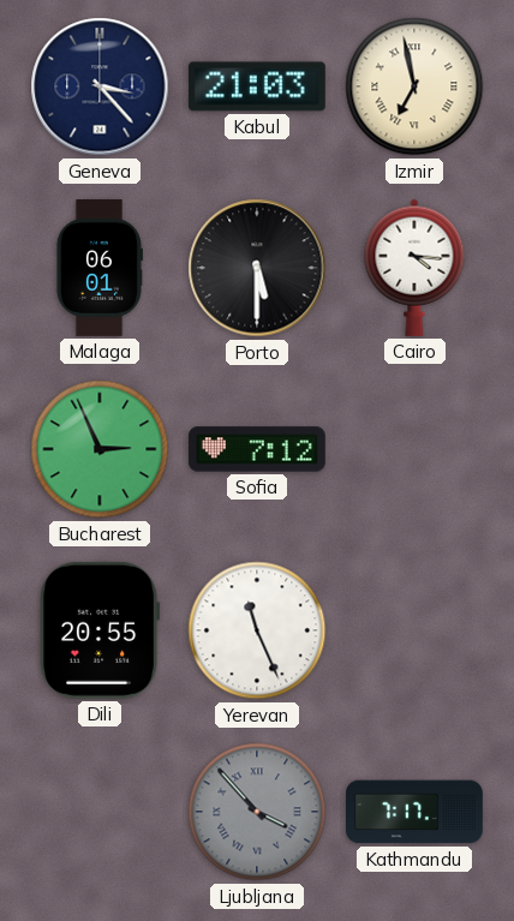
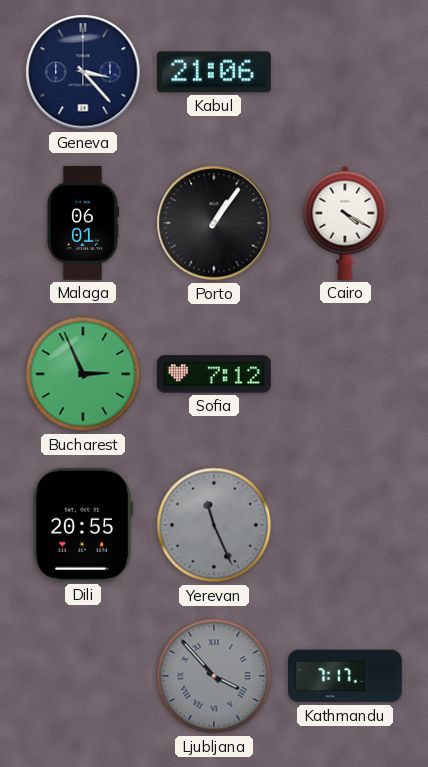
Kabul: 21:03 -> 21:06 (214, 72)
Izmir: 6:58 -> none (414, 86)
Porto: 5:30 -> 1:06 (214, 223)
Cairo: 4:16 -> 4:20 (345, 223)
Yerevan dial: white -> grey (214, 525)
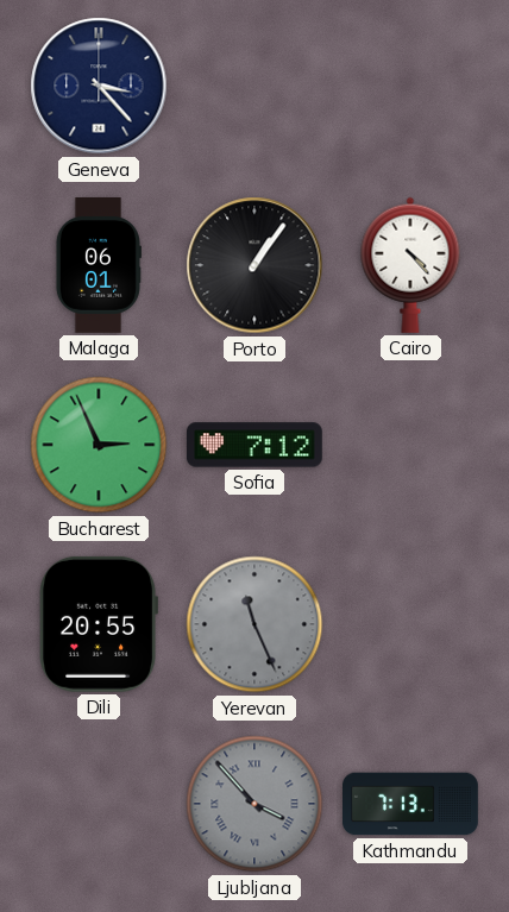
Kabul: 21:06 -> none (214, 72)
Cairo: 4:20 -> 4:23 (410, 265)
Kathmandu: 7:17 -> 7:13 (411, 804)
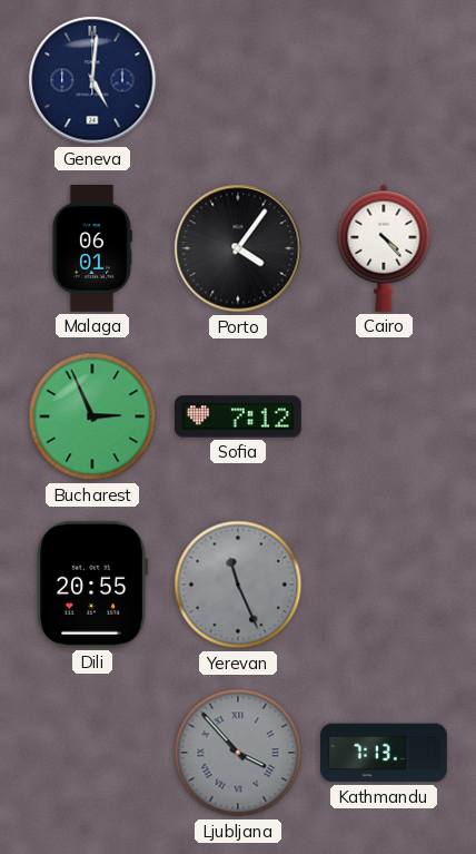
Geneva: 3:23 -> 5:01 (92, 80)
Porto: 1:06 -> 4:06 (238, 248)
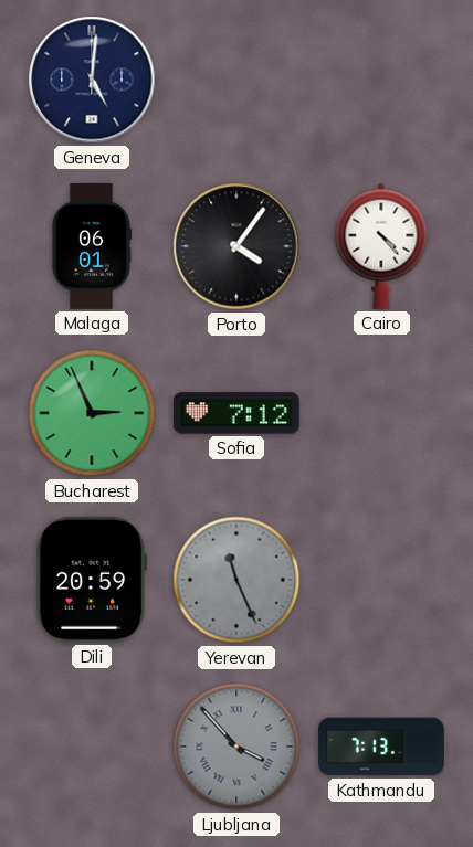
Dili: 20:55 -> 20:59 (91, 580)
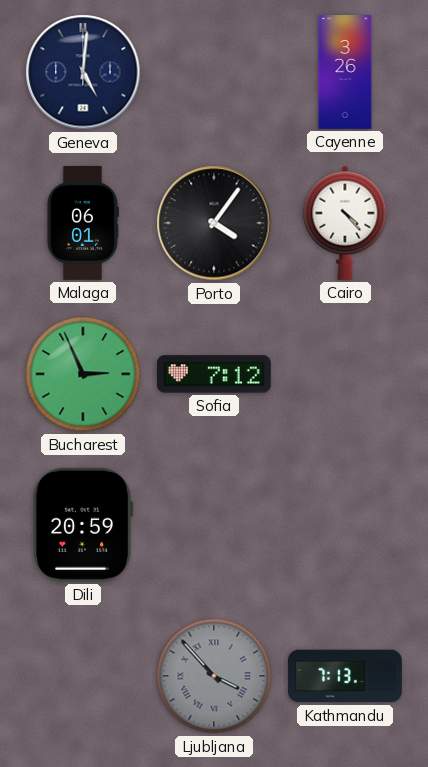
Cayenne: none -> 3:26 (345, 73)
Yerevan: 11:26 -> none (236, 580)
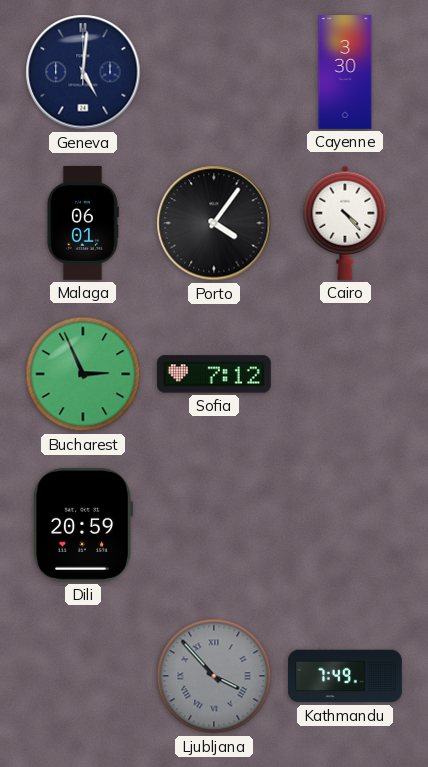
Cayenne: 3:26 -> 3:30 (345, 73)
Kathmandu: 7:13 -> 7:49 (346, 676)
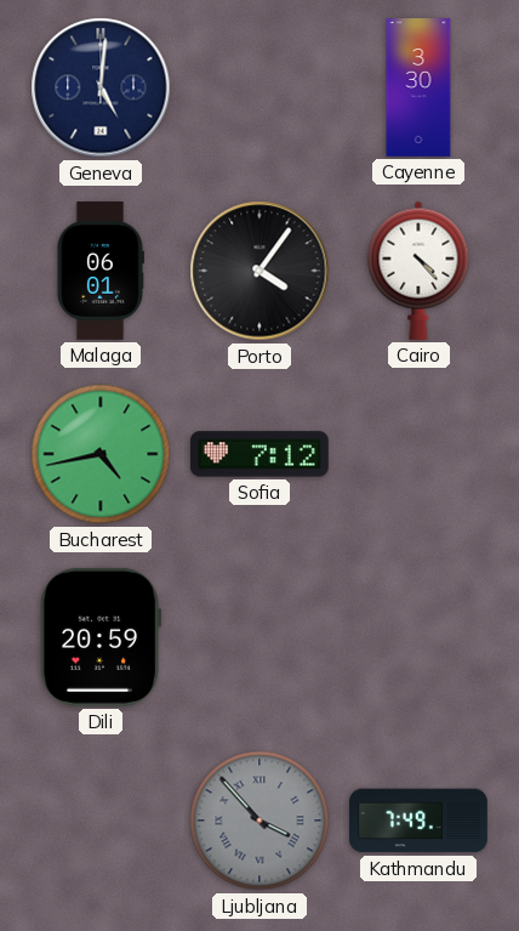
Bucharest: 2:56 -> 4:43 (101, 454)
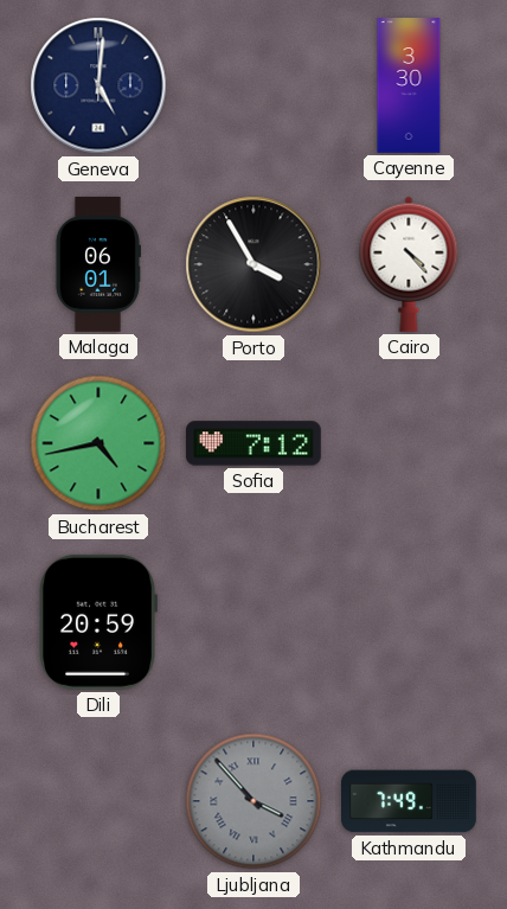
Porto: 4:06 -> 3:55 (254, 264)
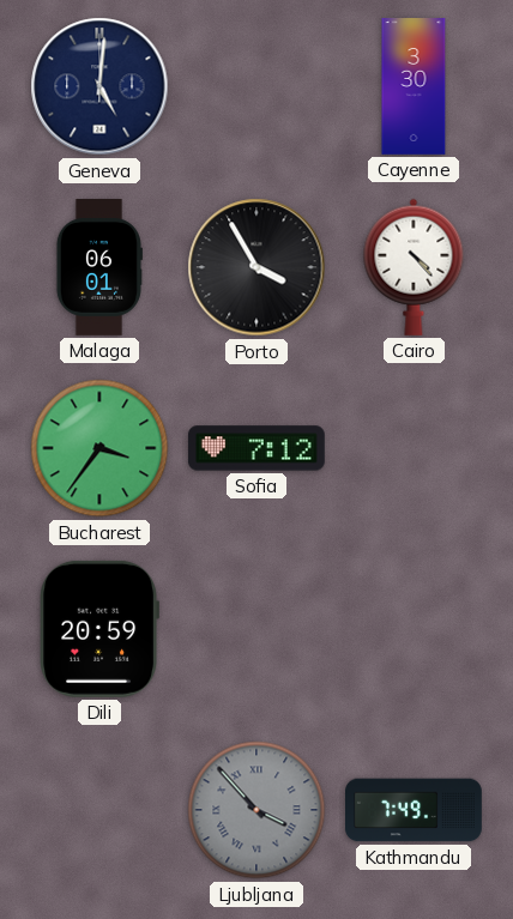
Bucharest: 4:43 -> 3:36 (99, 448)
